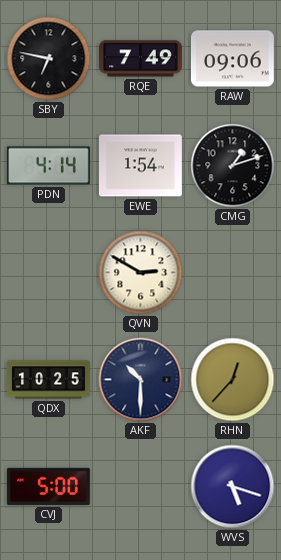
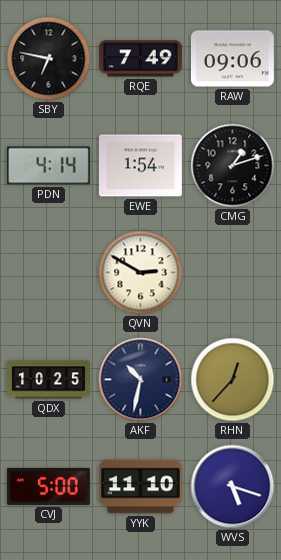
AKF: 10:30 -> 10:32 (141, 380)
YYK: none -> 11:10 (140, 487)
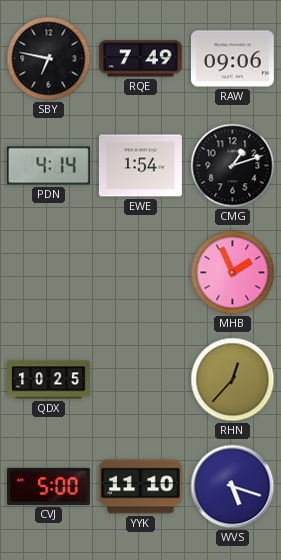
QVN: 2:50 -> none (141, 273)
MHB: none -> 1:56 (233, 273)
AKF: 10:32 -> none (141, 380)
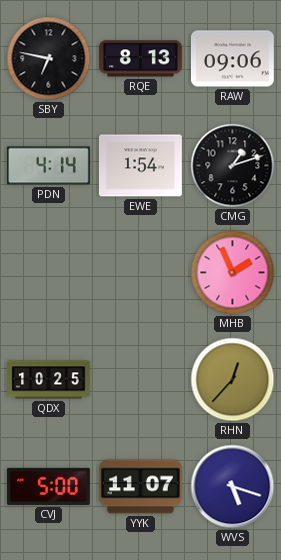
RQE: 7:49 -> 8:13 (140, 59)
YYK: 11:10 -> 11:07 (140, 487)
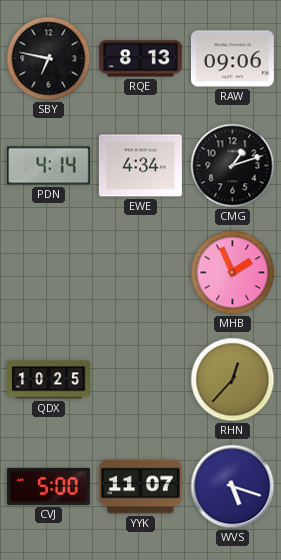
EWE: 1:54 -> 4:34 (140, 166)
